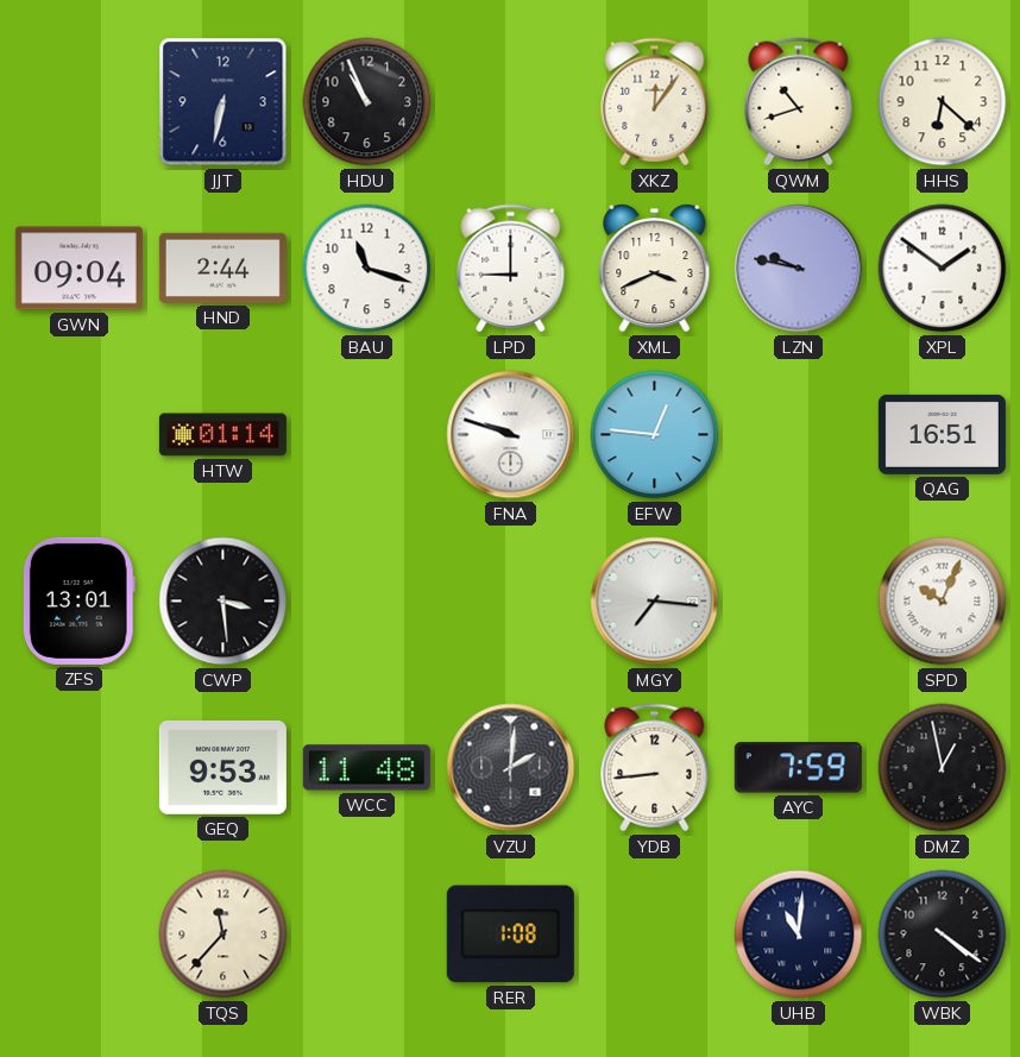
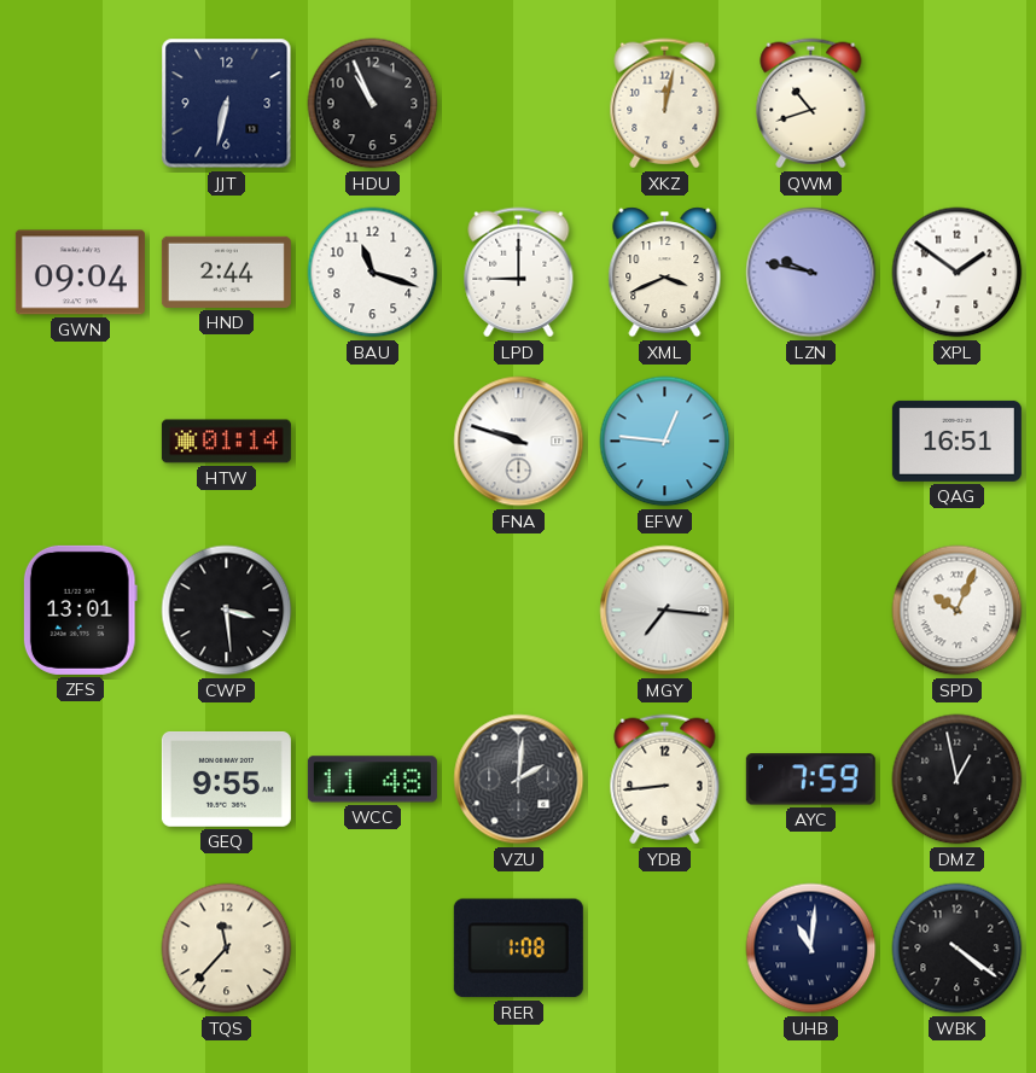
XKZ: 12:06 -> 12:02 (665, 104)
HHS: 6:22 -> none (943, 102)
GEQ: 9:53 -> 9:55 (226, 778)
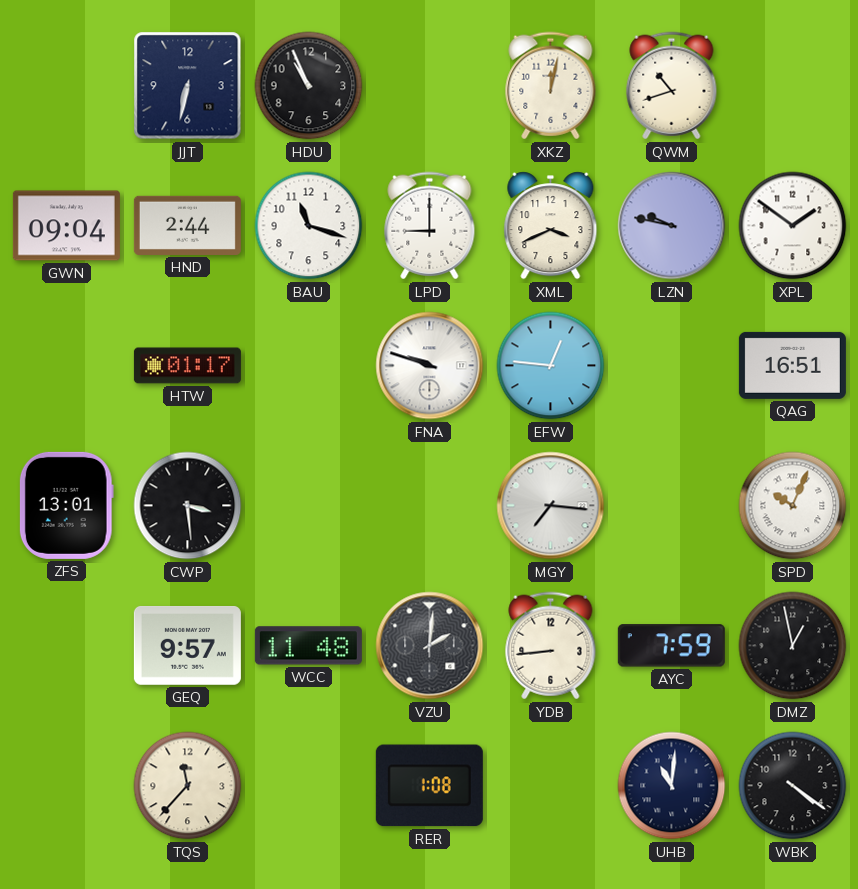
HTW: 01:14 -> 01:17 (187, 366)
GEQ: 9:55 -> 9:57 (187, 645)
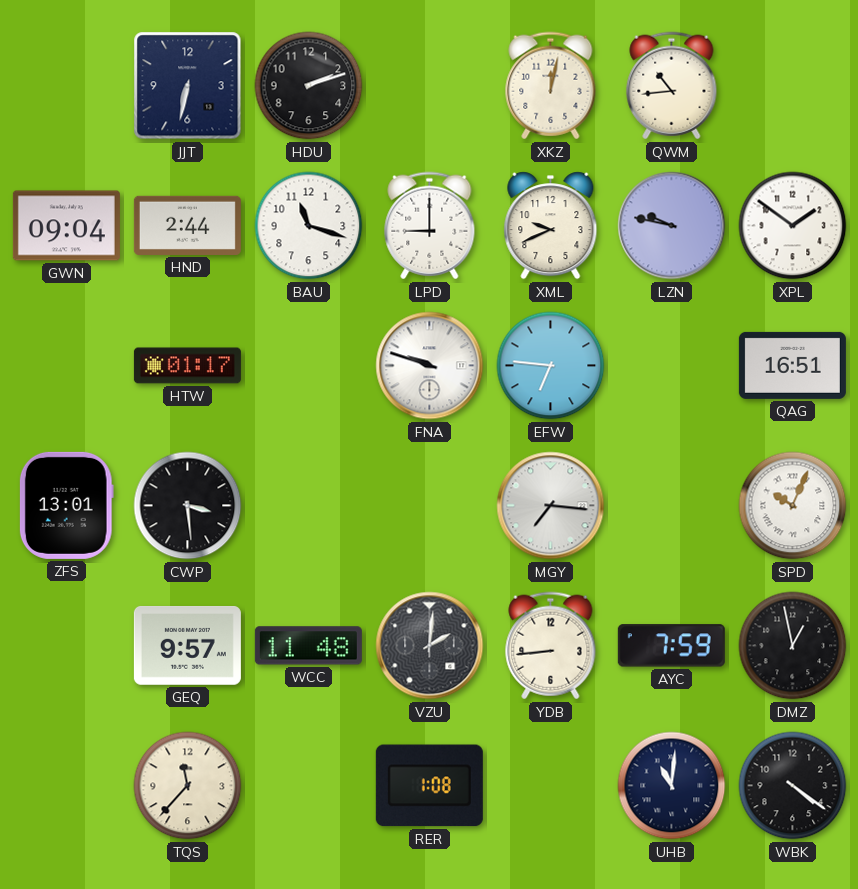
HDU: 10:56 -> 2:12 (309, 86)
QWM: 10:42 -> 10:44 (672, 86)
XML: 3:41 -> 9:41 (551, 226)
EFW: 12:46 -> 6:46 (551, 366)
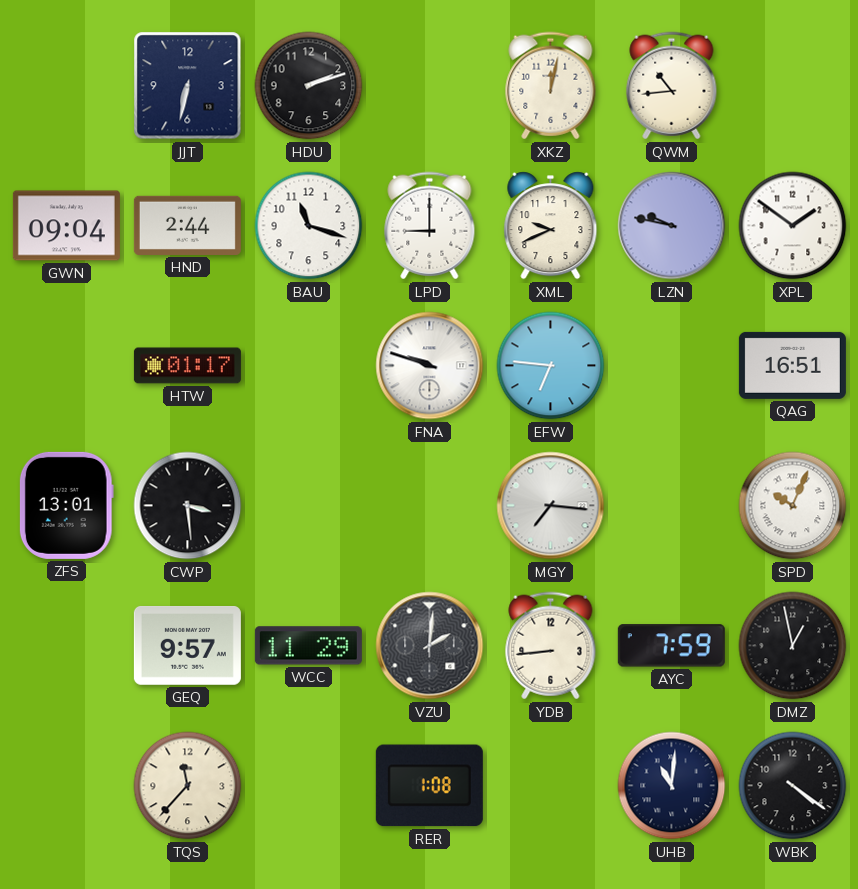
WCC: 11:48 -> 11:29 (308, 646)
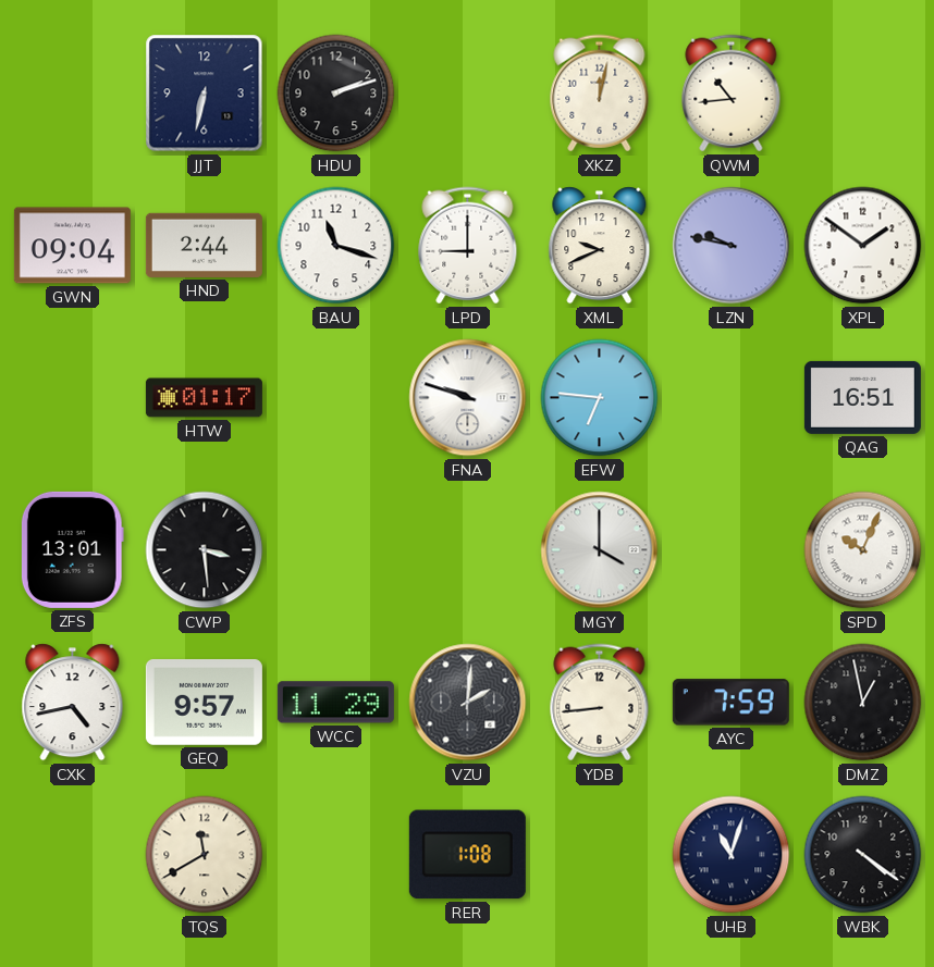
MGY: 7:16 -> 4:00 (600, 550)
CXK: none -> 4:43 (73, 703)
TQS: 11:37 -> 11:40 (205, 855)
UHB: 11:01 -> 11:03 (732, 855)
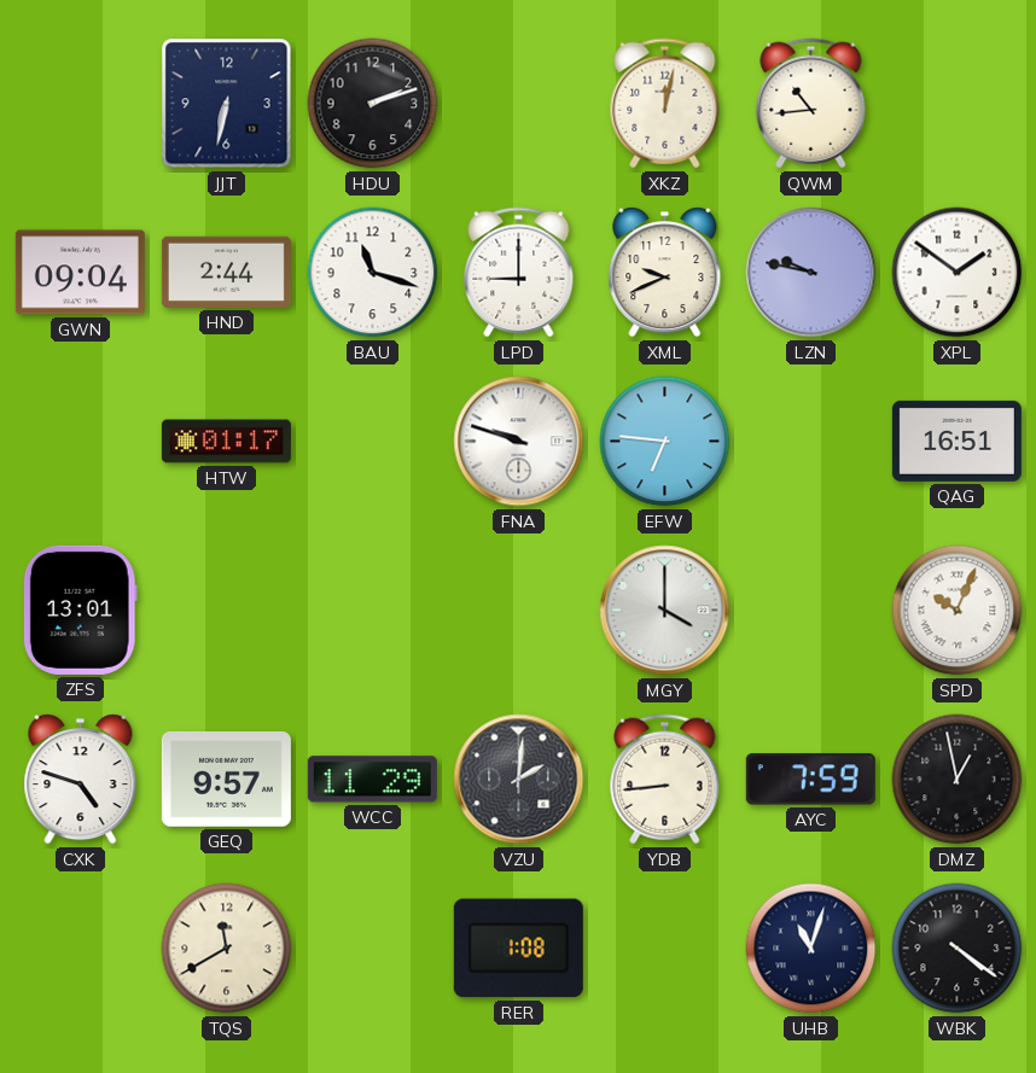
CWP: 3:29 -> none (205, 550)
CXK: 4:43 -> 4:48 (81, 780)
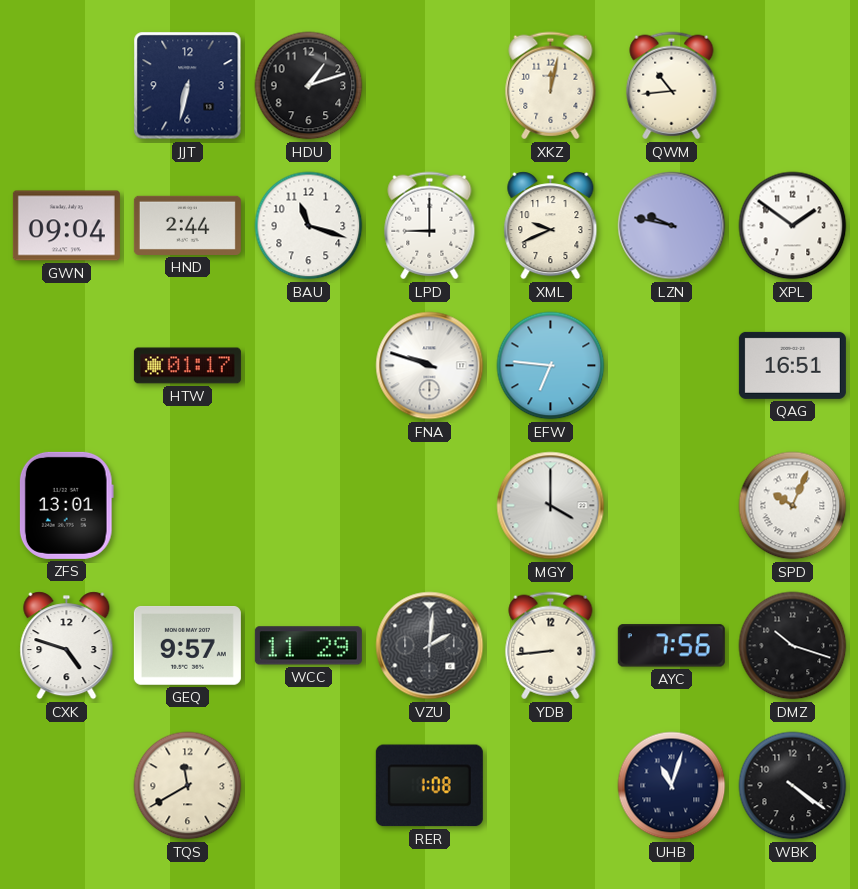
HDU: 2:12 -> 1:12 (309, 86)
AYC: 7:59 -> 7:56 (671, 646)
DMZ: 12:58 -> 10:18 (793, 646)
